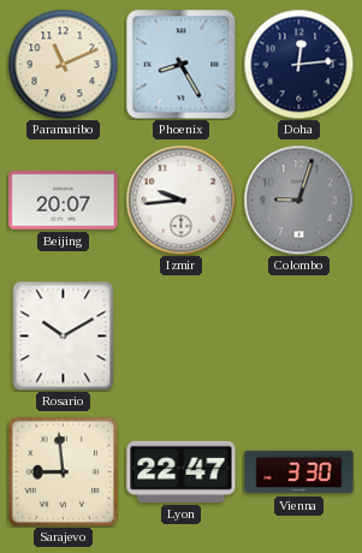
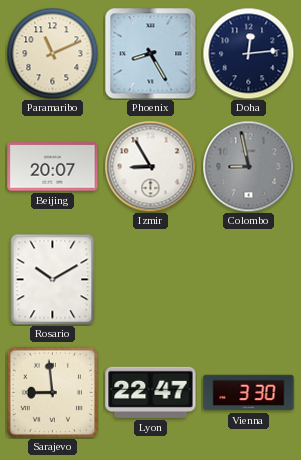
Izmir: 9:44 -> 8:55 (150, 166)
Colombo: 9:03 -> 8:58 (248, 166)
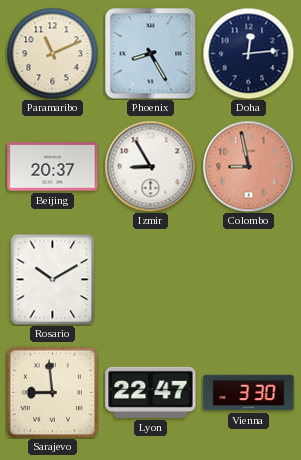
Beijing: 20:07 -> 20:37 (53, 167)
Colombo dial: grey -> salmon (248, 166)
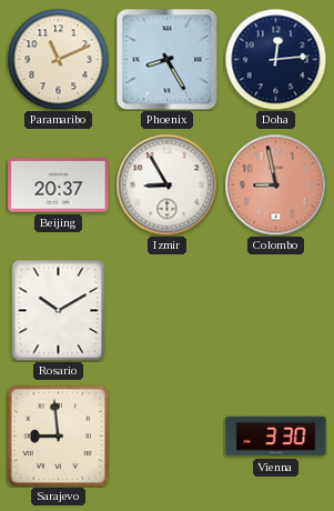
Lyon: 22:47 -> none (151, 392)
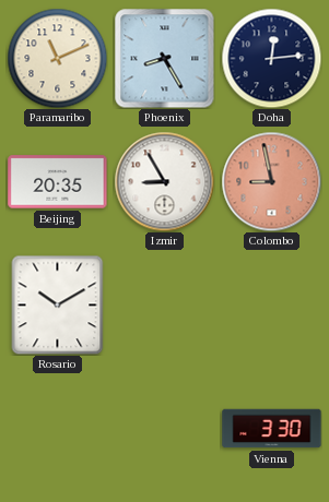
Beijing: 20:37 -> 20:35 (58, 182)
Sarajevo: 8:59 -> none (58, 435)
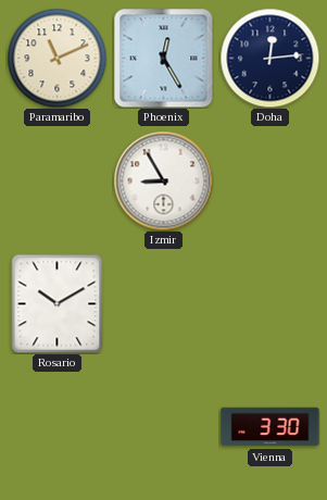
Phoenix: 8:25 -> 12:25 (163, 58)
Beijing: 20:35 -> none (58, 182)
Colombo: 8:58 -> none (271, 181)
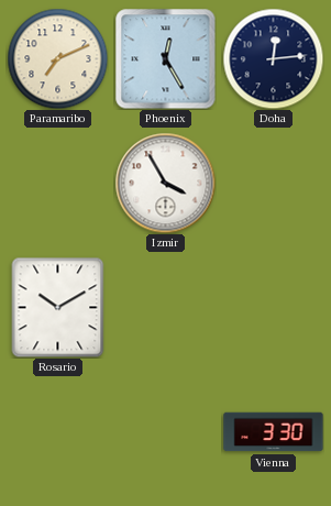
Paramaribo: 11:11 -> 7:11 (57, 58)
Izmir: 8:55 -> 3:55 (165, 183)
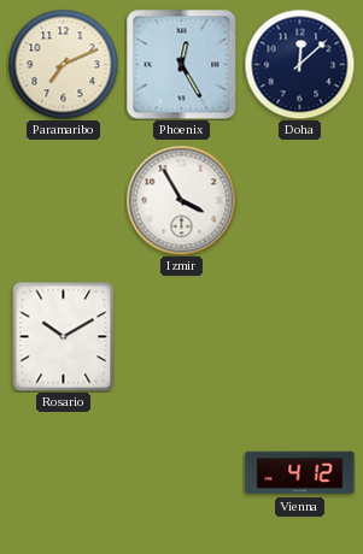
Doha: 12:14 -> 12:08 (299, 64)
Vienna: 3:30 -> 4:12 (300, 473)
